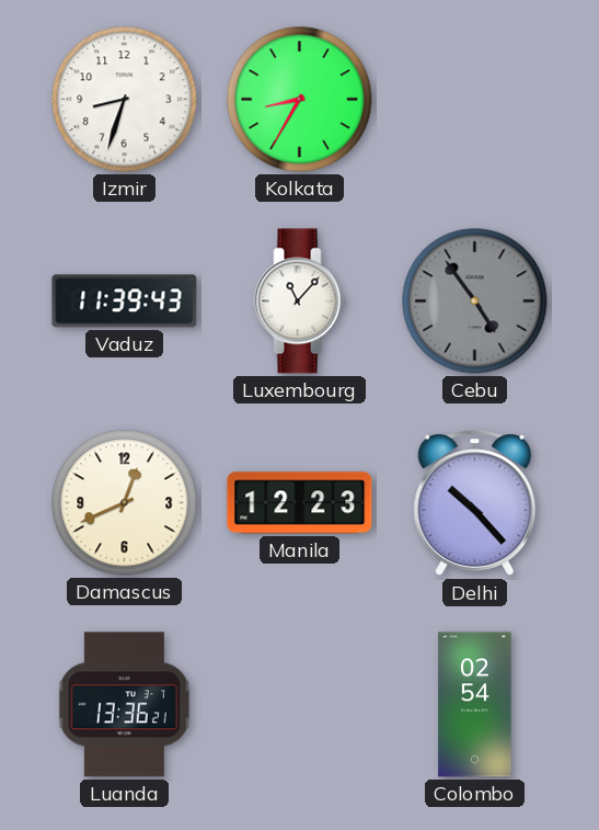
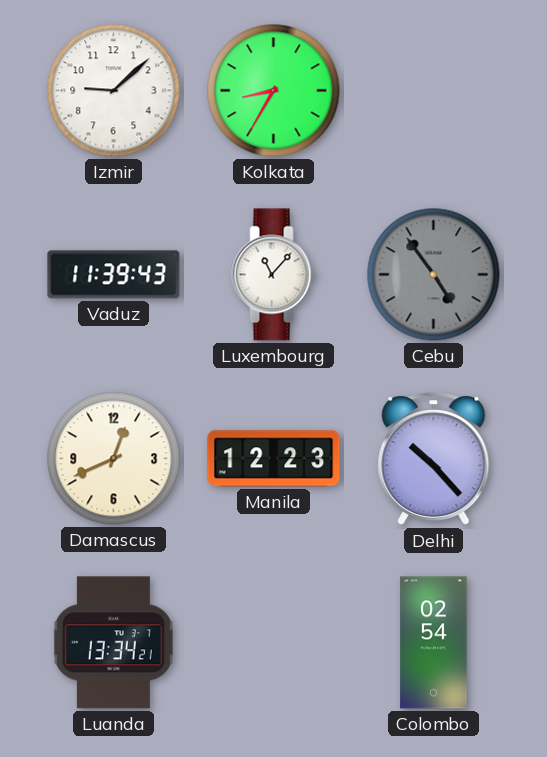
Izmir: 8:33 -> 9:08 (114, 91)
Luanda: 13:36 -> 13:34 (113, 643)
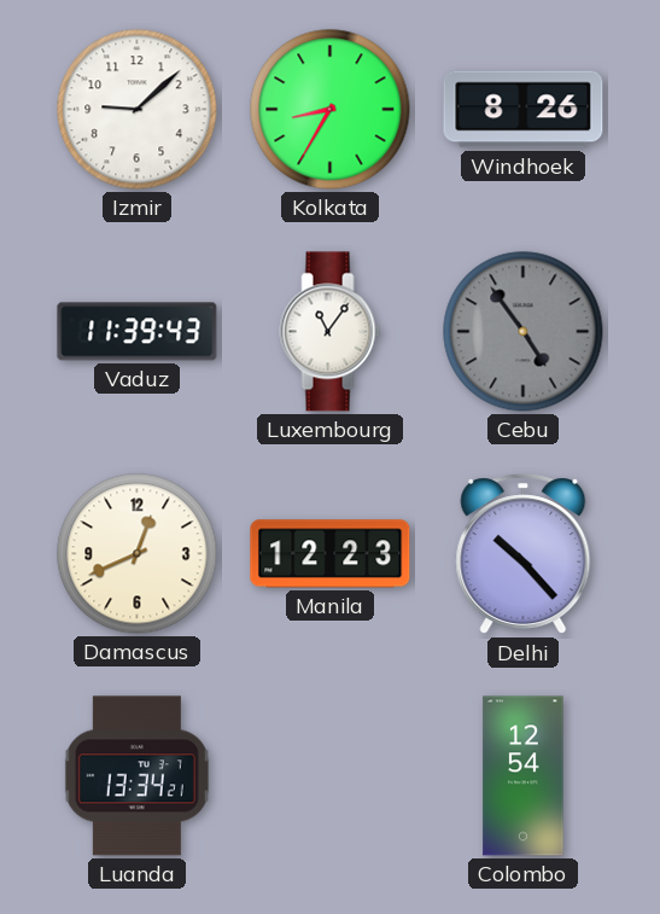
Windhoek: none -> 8:26 (524, 110)
Luxembourg: 11:07 -> 11:06 (331, 332)
Colombo: 02:54 -> 12:54 (524, 776)
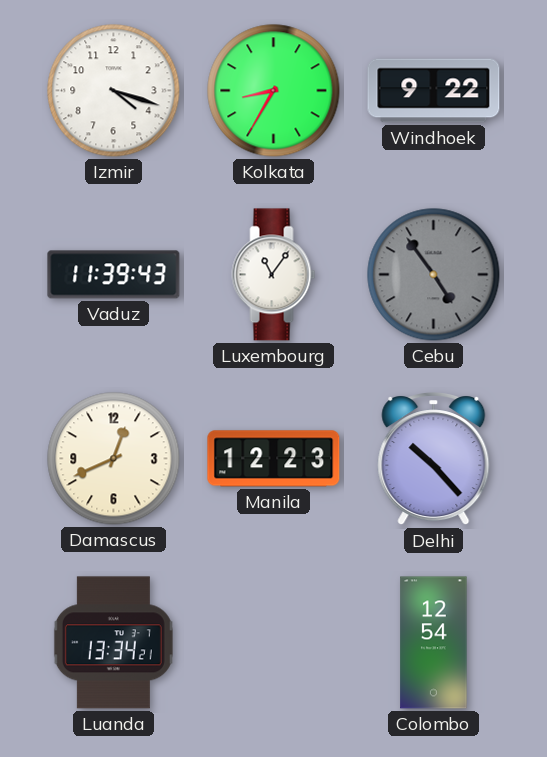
Izmir: 9:08 -> 4:18 (114, 91)
Windhoek: 8:26 -> 9:22 (434, 91)
